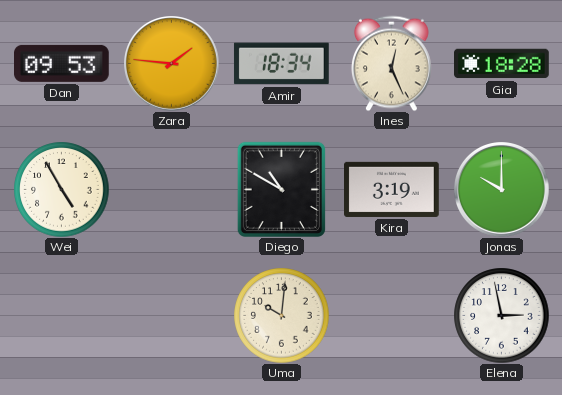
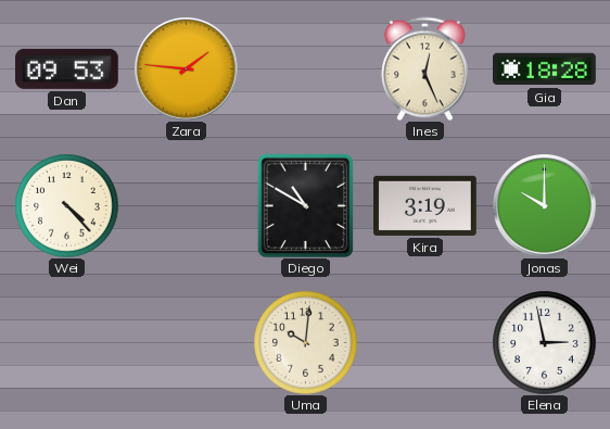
Amir: 18:34 -> none (281, 64)
Wei: 4:55 -> 4:23 (66, 205)
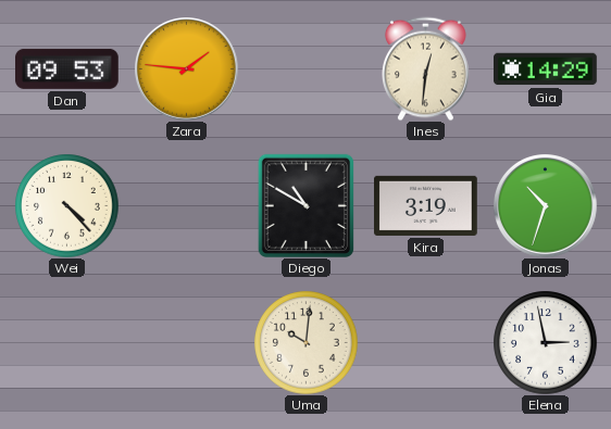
Ines: 12:26 -> 12:31 (426, 68)
Gia: 18:28 -> 14:29 (546, 70)
Jonas: 10:00 -> 10:33 (546, 206)
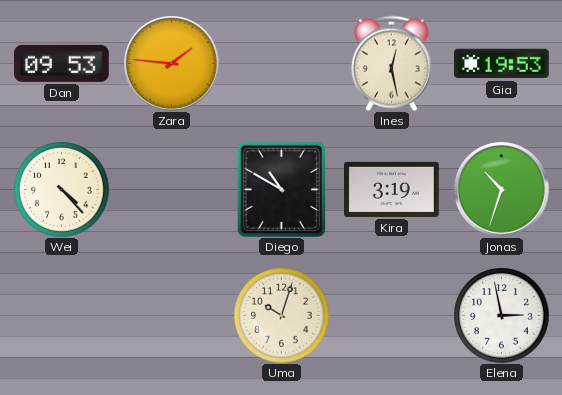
Ines: 12:31 -> 12:28 (392, 63)
Gia: 14:29 -> 19:53 (502, 64)
Uma: 10:01 -> 10:03 (281, 315)
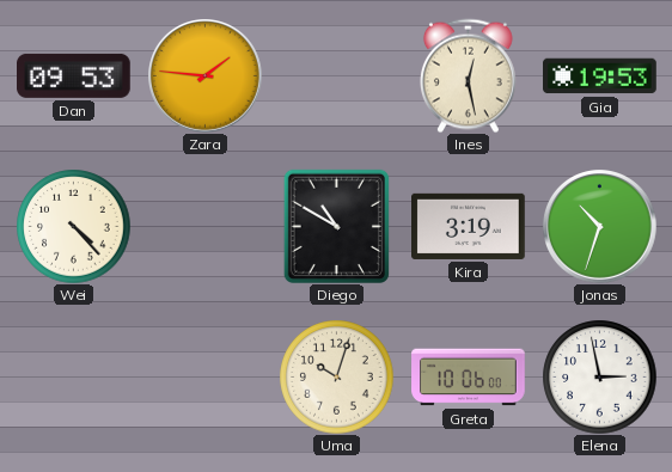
Greta: none -> 10:06 (469, 378)
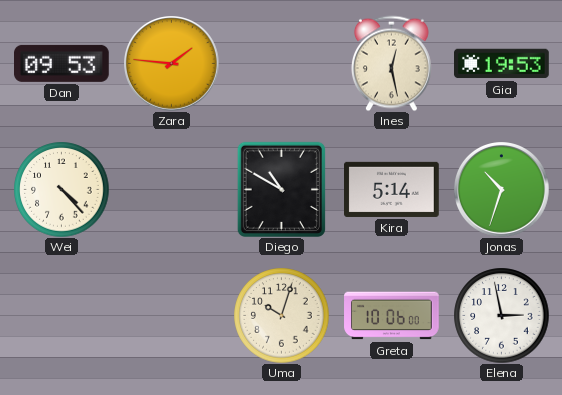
Kira: 3:19 -> 5:14 (392, 189)
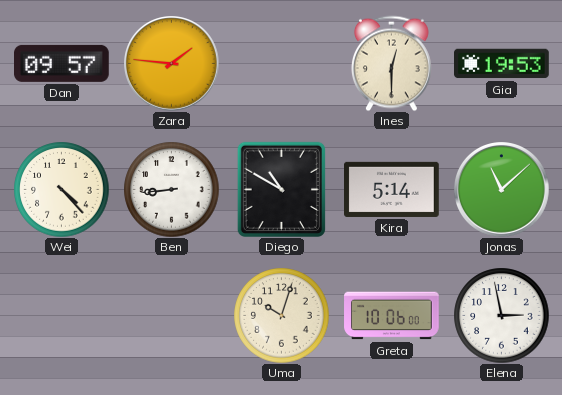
Dan: 09:53 -> 09:57 (62, 63)
Ines: 12:28 -> 12:30 (392, 63)
Ben: none -> 8:44 (171, 189)
Jonas: 10:33 -> 11:08 (502, 190)
